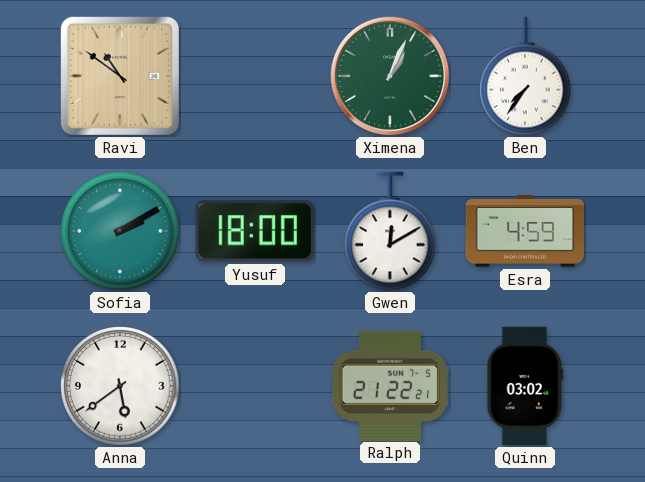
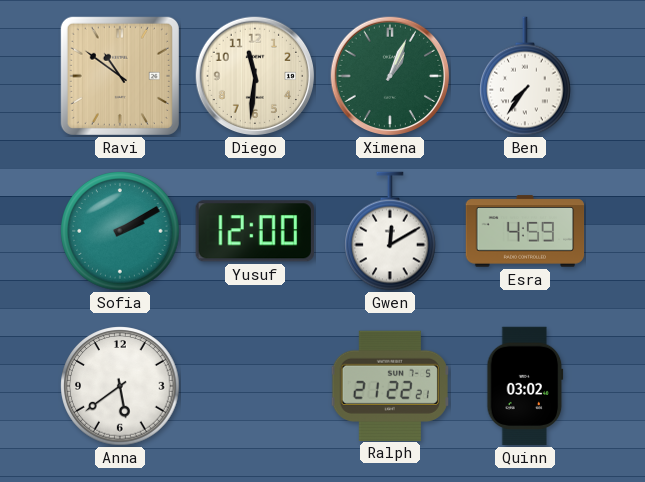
Diego: none -> 11:31 (255, 76)
Yusuf: 18:00 -> 12:00 (255, 231)
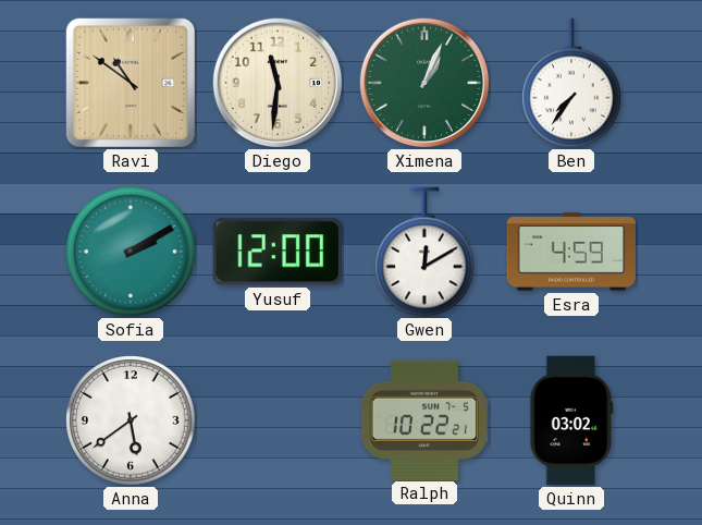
Ralph: 21:22 -> 10:22 (424, 419)
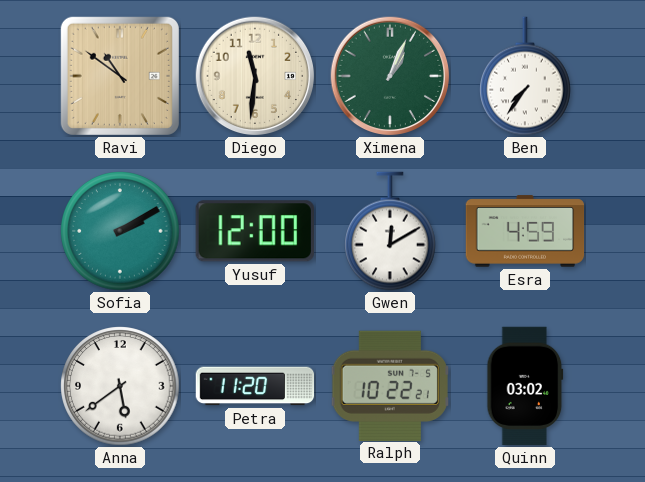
Petra: none -> 11:20 (255, 386)
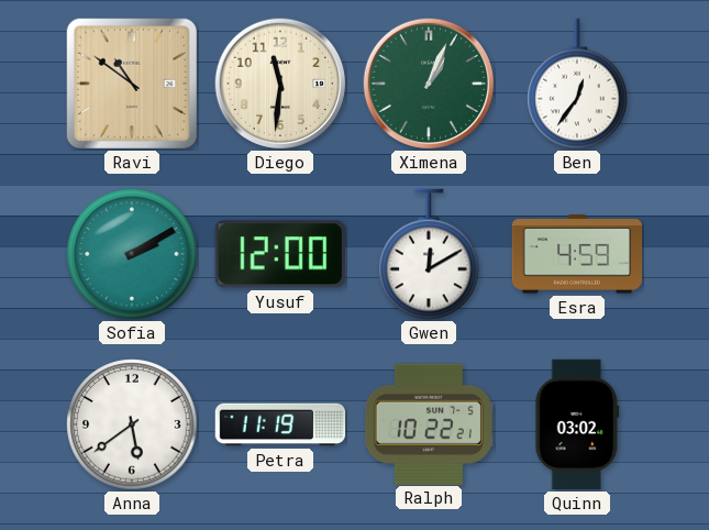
Ben: 7:36 -> 12:36 (578, 84)
Petra: 11:20 -> 11:19 (280, 424)
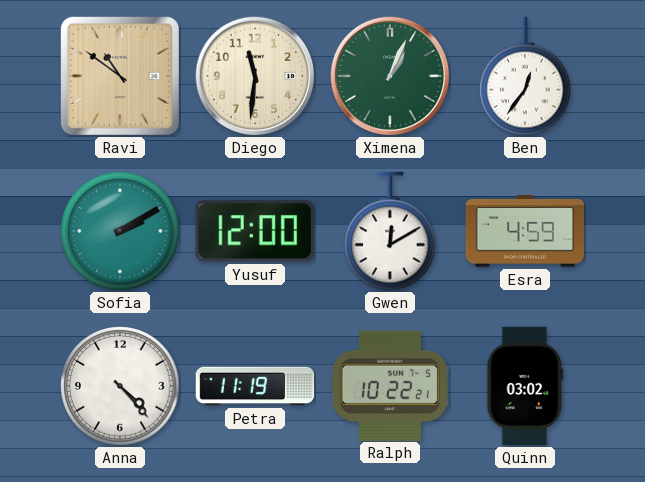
Anna: 5:39 -> 4:23 (120, 386)
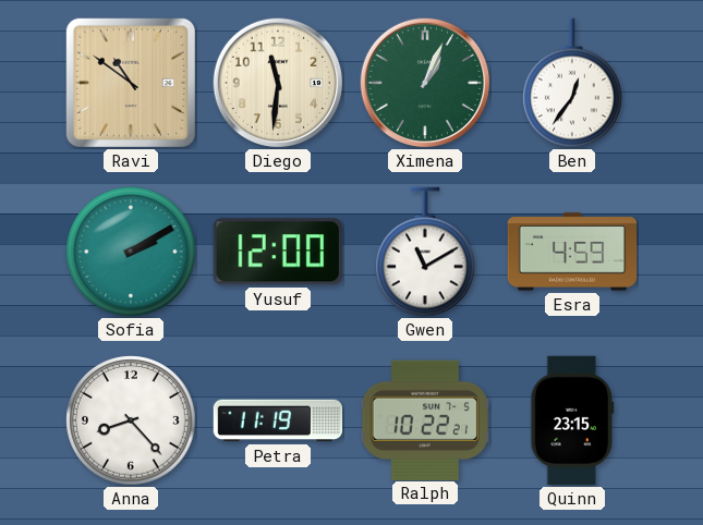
Gwen: 12:10 -> 11:10 (426, 252)
Anna: 4:23 -> 8:23 (131, 420)
Quinn: 03:02 -> 23:15 (572, 420)
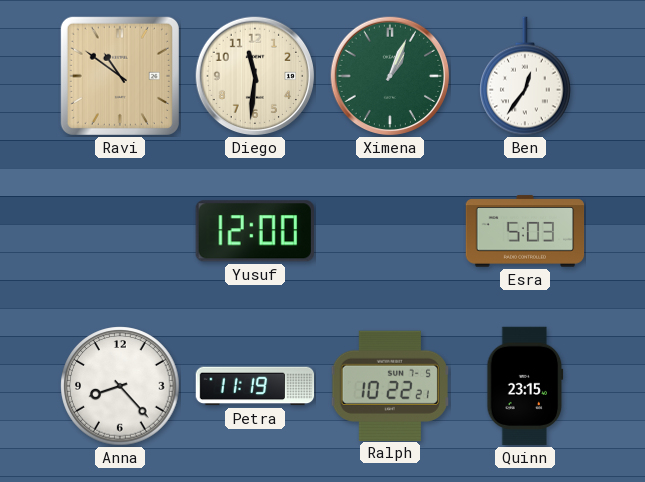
Sofia: 2:10 -> none (131, 252)
Gwen: 11:10 -> none (426, 252)
Esra: 4:59 -> 5:03 (525, 231)
